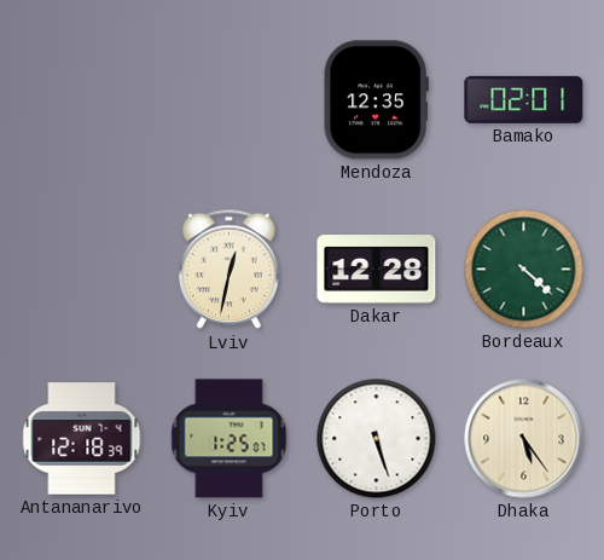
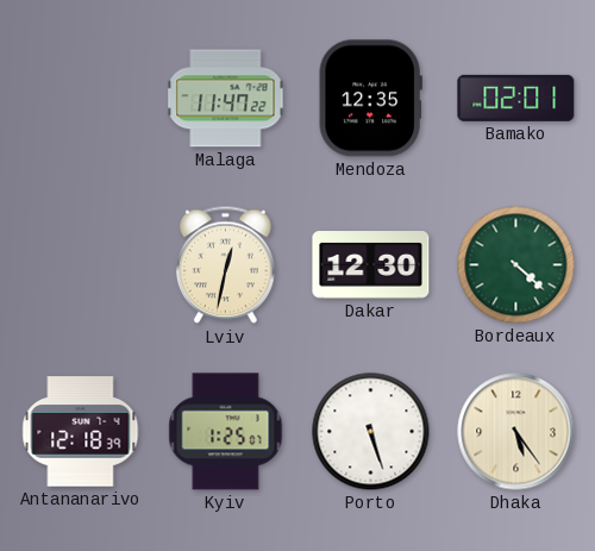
Malaga: none -> 11:47 (226, 99)
Dakar: 12:28 -> 12:30 (371, 265)
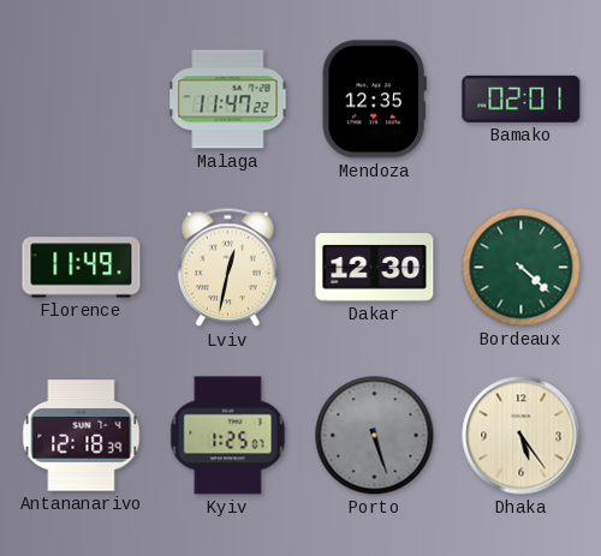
Florence: none -> 11:49 (82, 268)
Porto dial: white -> grey (375, 436)
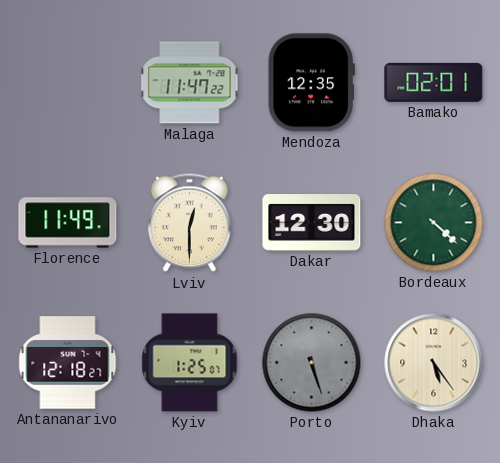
Lviv: 12:32 -> 12:30 (189, 223)
Antananarivo: 12:18:39 -> 12:18:27 (68, 363)
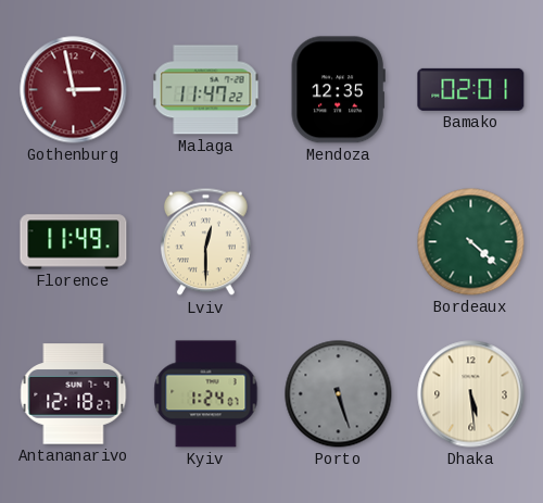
Gothenburg: none -> 2:58 (74, 90)
Dakar: 12:30 -> none (312, 223)
Kyiv: 1:25 -> 1:24 (206, 394)
Dhaka: 5:24 -> 5:29 (471, 394)
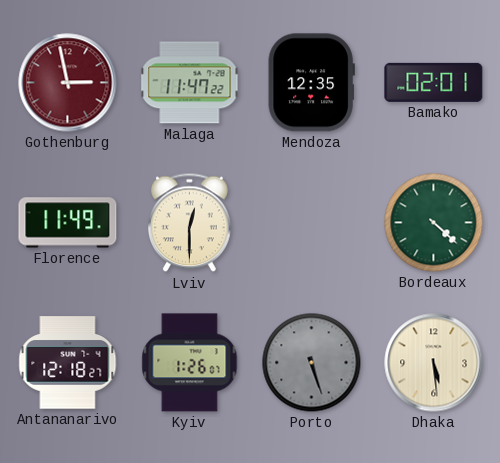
Kyiv: 1:24 -> 1:26 (190, 363)
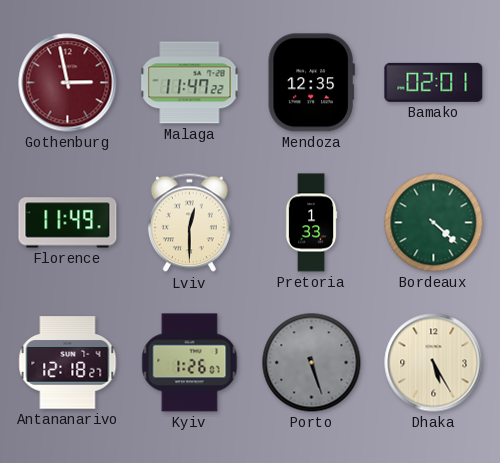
Pretoria: none -> 1:33 (311, 223)
Dhaka: 5:29 -> 5:25 (434, 363)
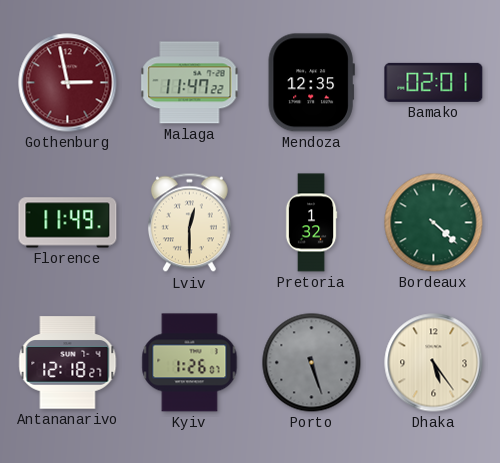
Pretoria: 1:33 -> 1:32 (311, 223)
Dhaka: 5:25 -> 5:24 (434, 363)
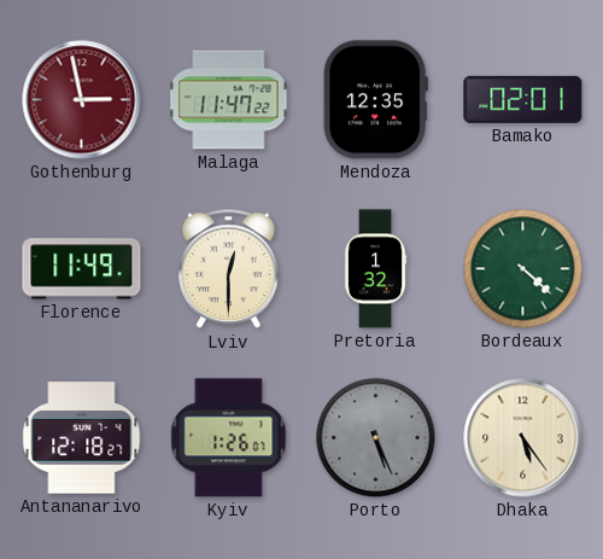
Porto: 5:27 -> 5:26 (376, 438)
